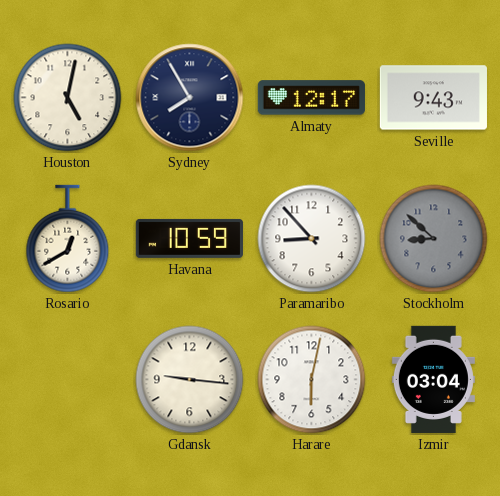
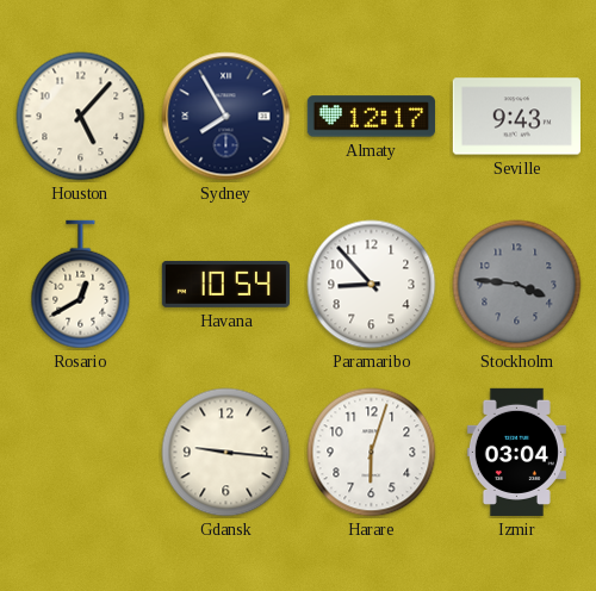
Houston: 5:02 -> 5:07 (81, 117)
Havana: 10:59 -> 10:54 (225, 284)
Stockholm: 8:52 -> 3:46 (517, 285)
Harare: 6:02 -> 6:03 (372, 453)
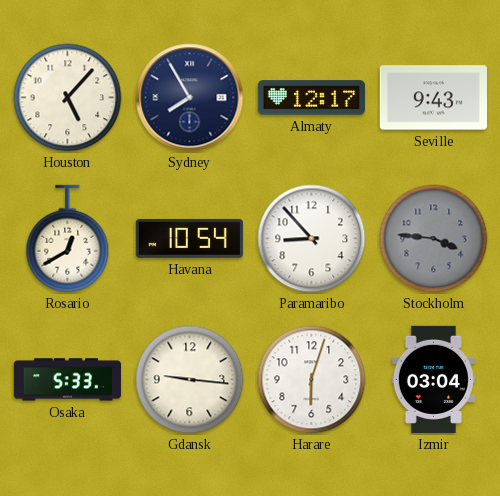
Osaka: none -> 5:33 (67, 380)
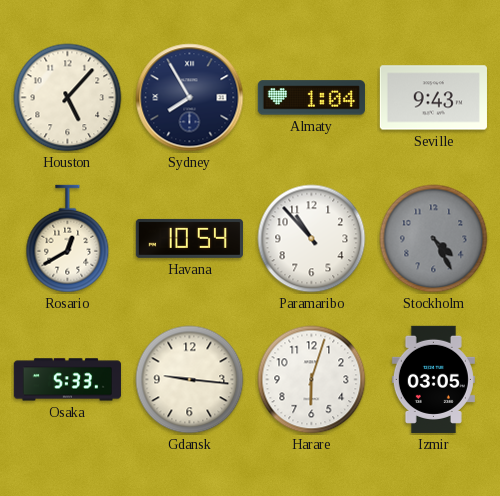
Almaty: 12:17 -> 1:04 (311, 98)
Paramaribo: 8:53 -> 10:53 (312, 239)
Stockholm: 3:46 -> 4:25 (434, 239)
Izmir: 03:04 -> 03:05 (433, 379)
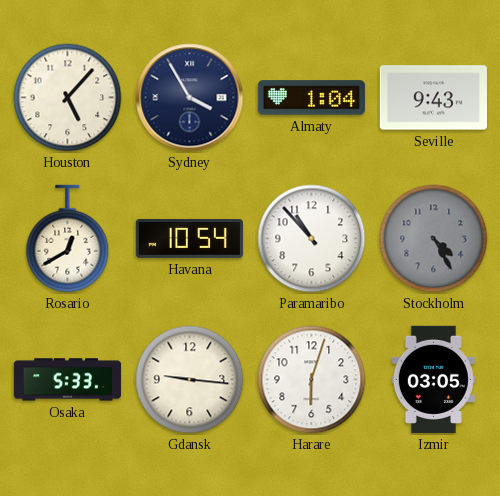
Sydney: 7:55 -> 3:55 (190, 98)
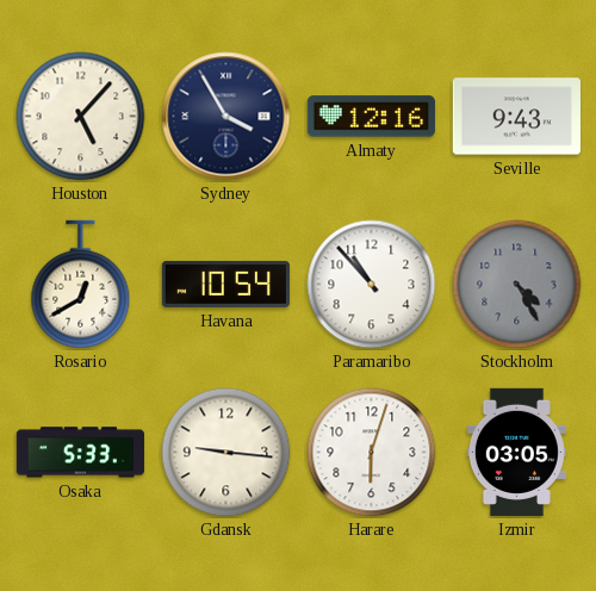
Almaty: 1:04 -> 12:16 (371, 117)
